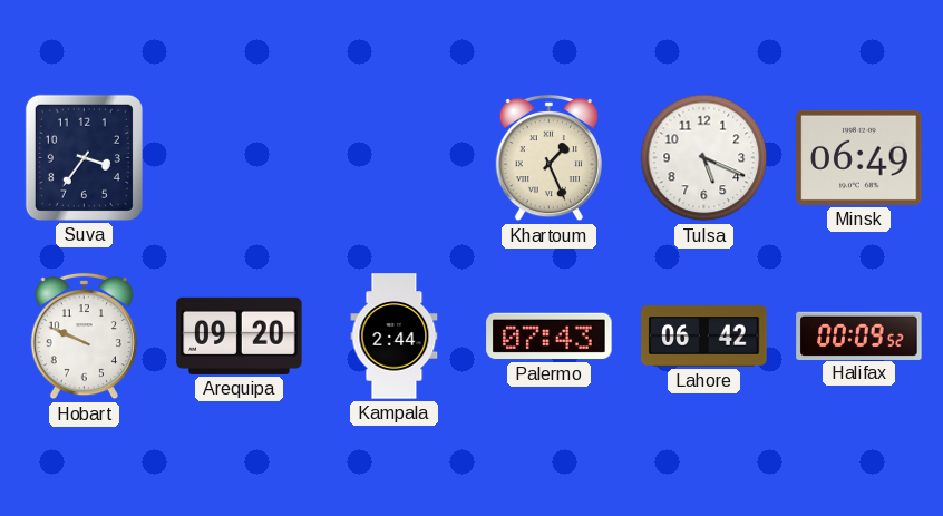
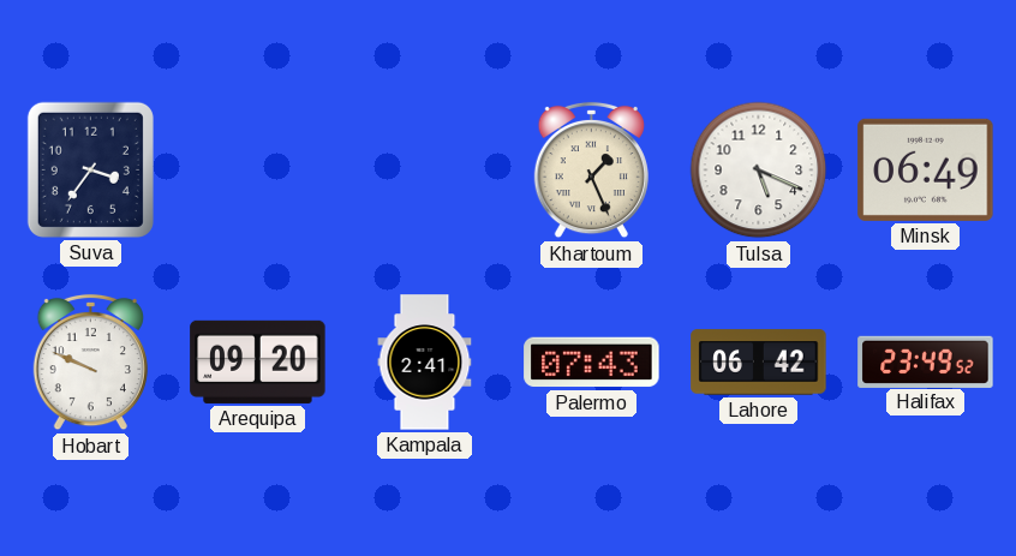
Kampala: 2:44 -> 2:41 (425, 363)
Halifax: 00:09 -> 23:49 (926, 361)
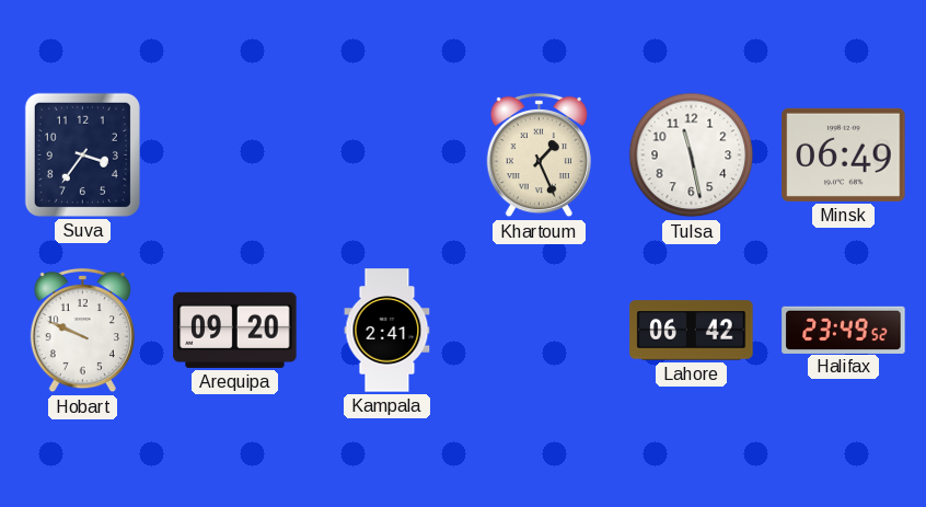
Tulsa: 5:19 -> 11:28 (692, 155)
Palermo: 07:43 -> none (592, 363)
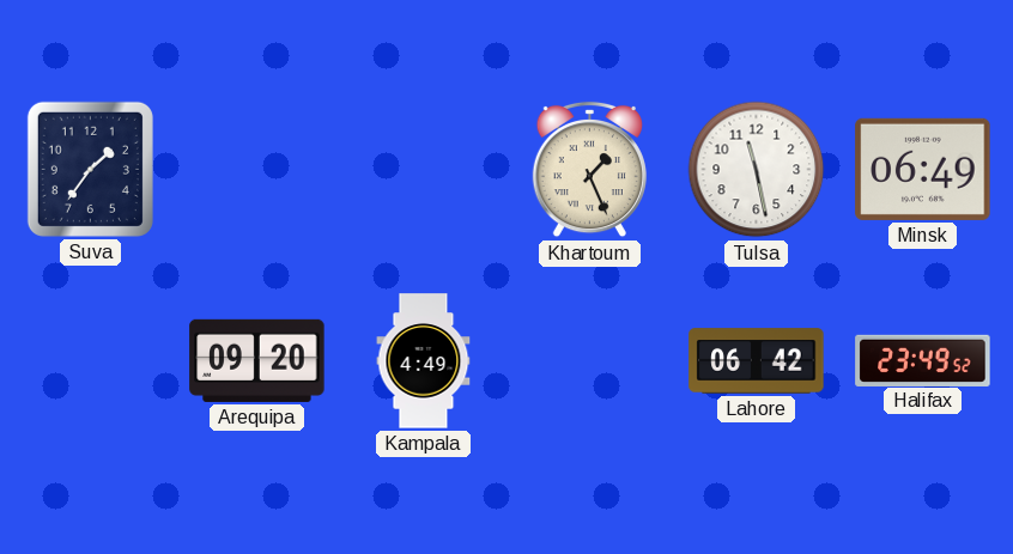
Suva: 3:36 -> 1:36 (90, 169)
Hobart: 9:49 -> none (82, 331)
Kampala: 2:41 -> 4:49 (424, 361)
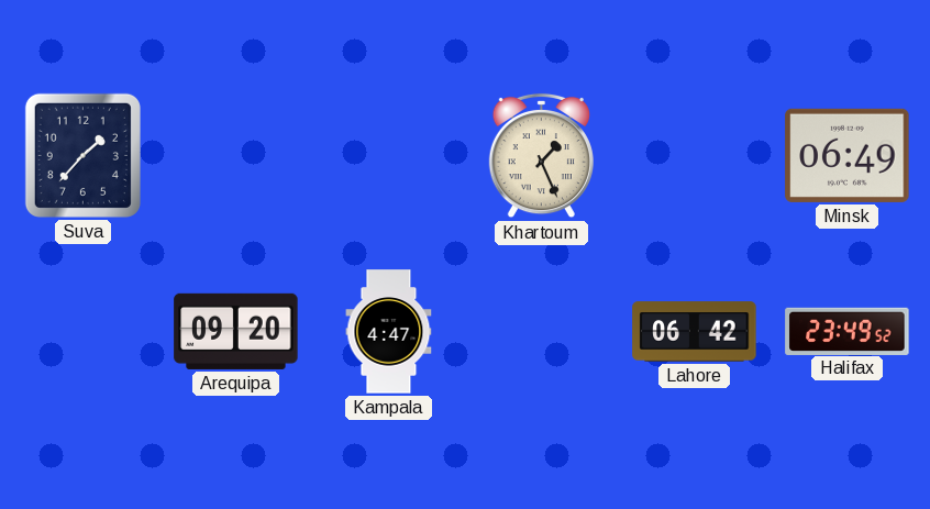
Suva: 1:36 -> 1:37 (82, 155)
Tulsa: 11:28 -> none (757, 170)
Kampala: 4:49 -> 4:47 (389, 332)
